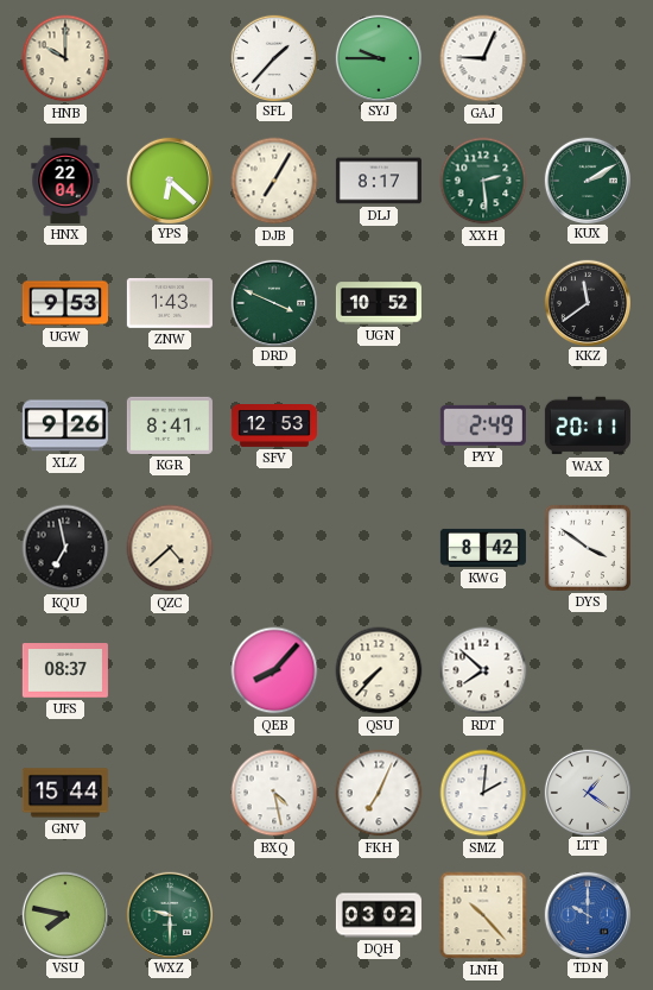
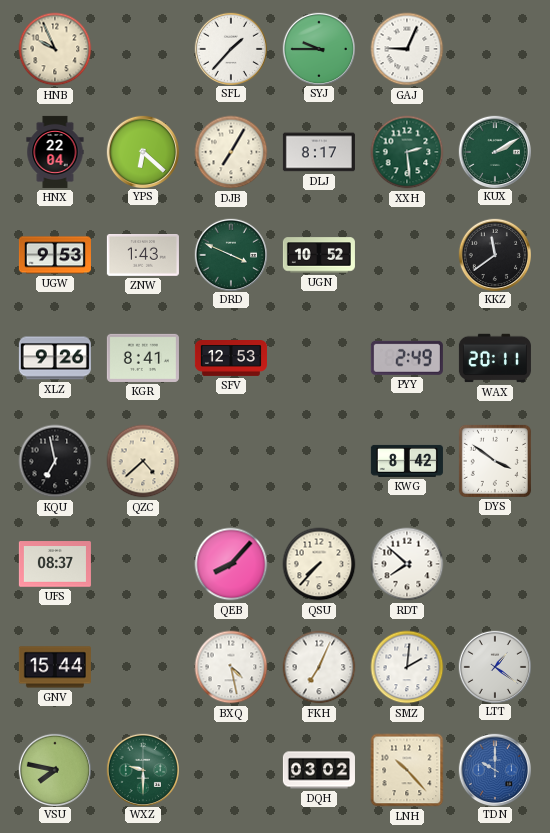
HNB: 10:00 -> 9:56 (55, 49)
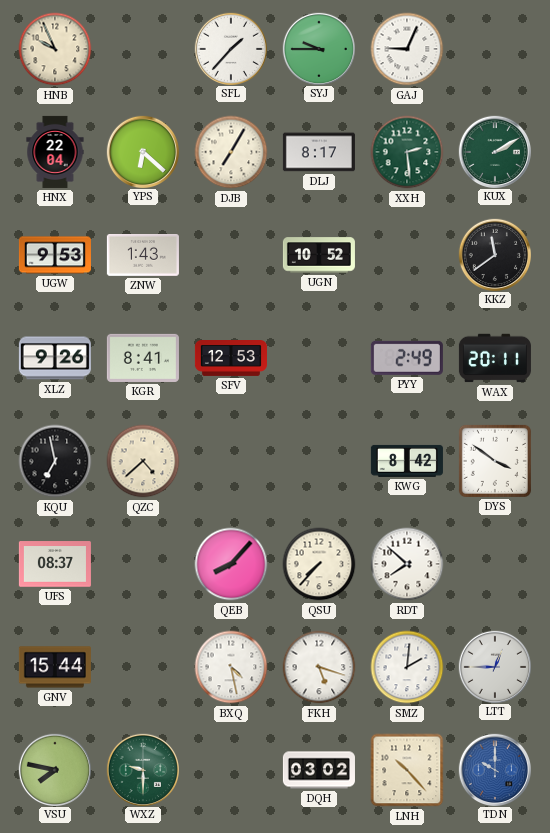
DRD: 3:49 -> none (230, 254)
FKH: 7:04 -> 5:18 (319, 667)
LTT: 1:21 -> 12:45 (494, 666)
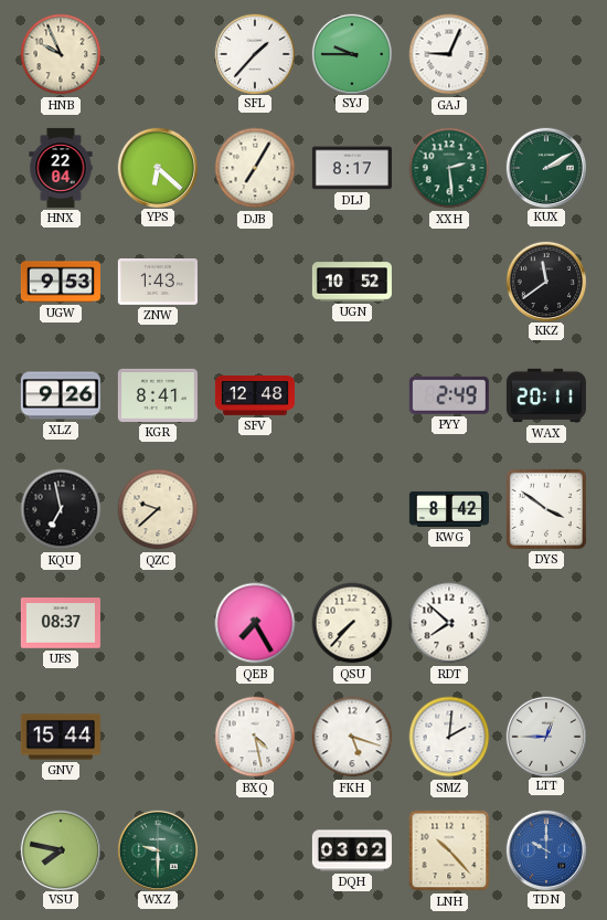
SFV: 12:53 -> 12:48 (255, 396)
QZC: 4:38 -> 9:38 (158, 509)
QEB: 8:07 -> 7:25 (255, 623)
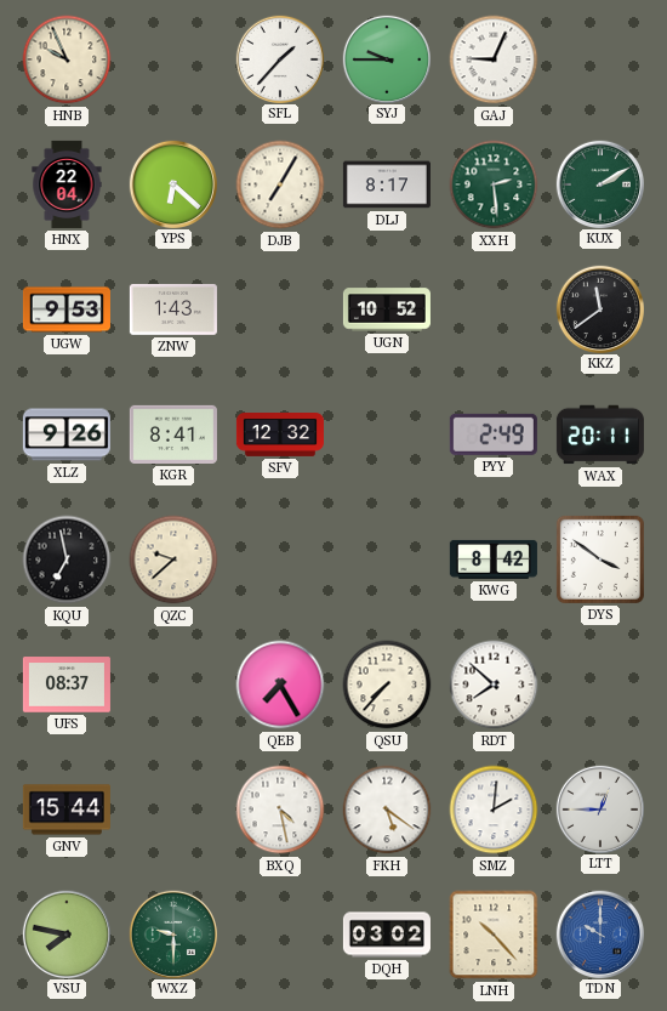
SFV: 12:48 -> 12:32 (280, 436)
FKH: 5:18 -> 5:21 (387, 810)
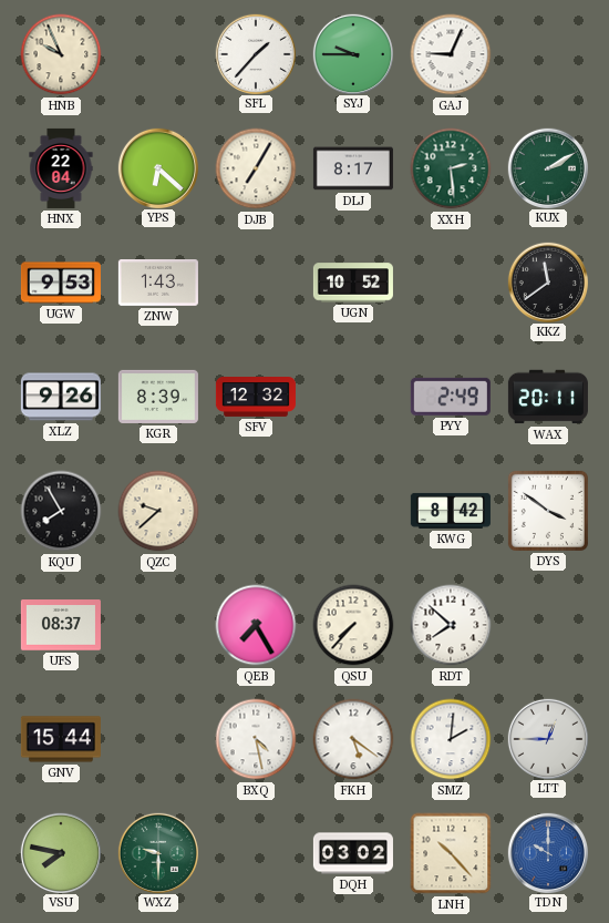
KGR: 8:41 -> 8:39 (158, 397)
KQU: 6:58 -> 7:55 (61, 511)
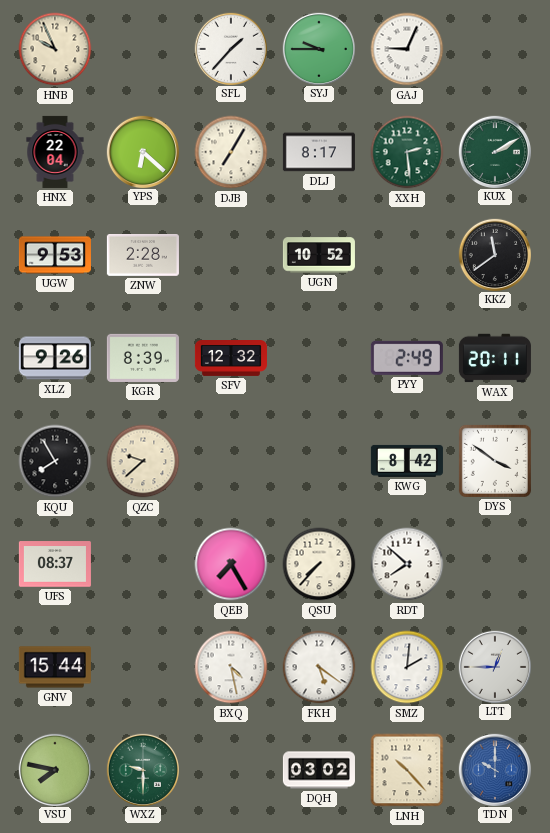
ZNW: 1:43 -> 2:28 (143, 256)
